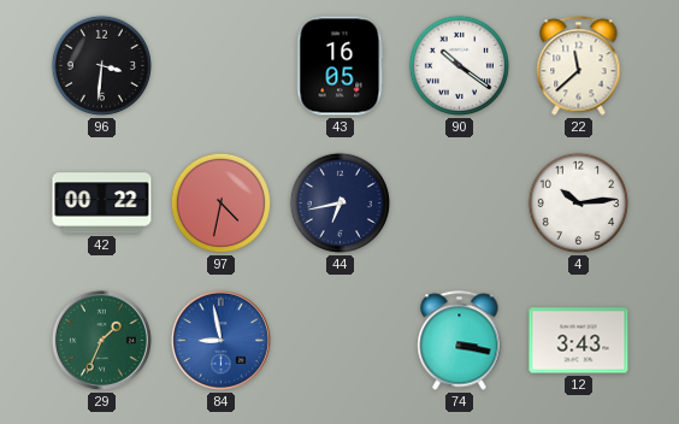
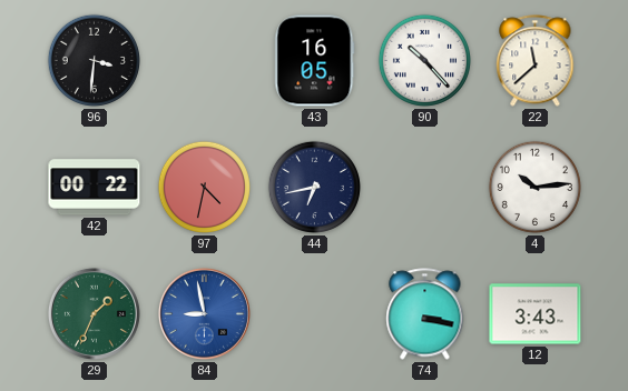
90: 10:21 -> 10:23 (424, 60)
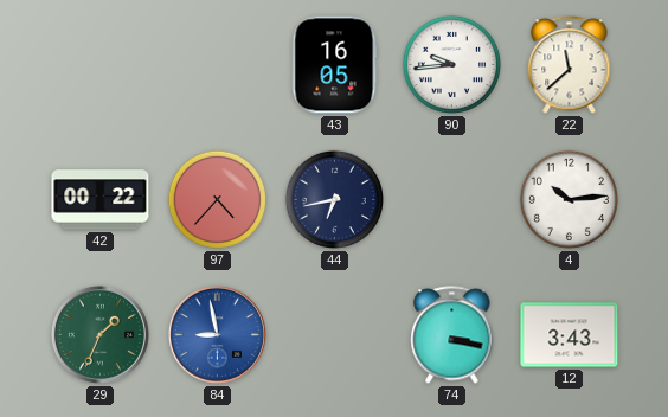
96: 3:31 -> none (94, 60)
90: 10:23 -> 9:44 (451, 64)
97: 4:32 -> 4:37 (217, 199)
